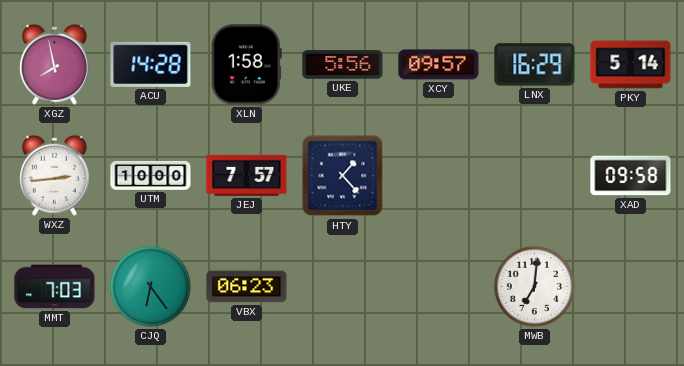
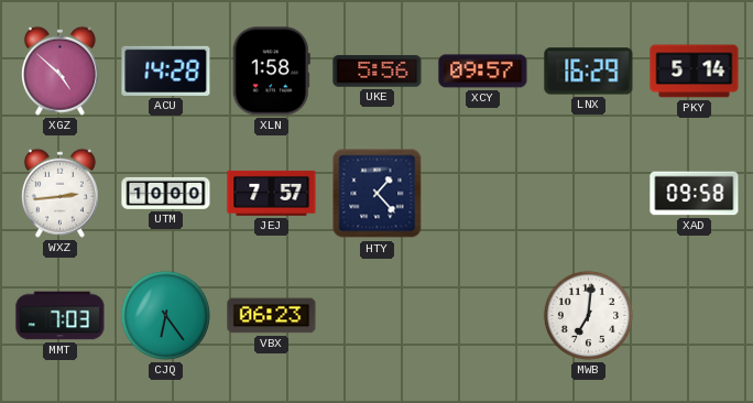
XGZ: 7:58 -> 4:52 (59, 70)
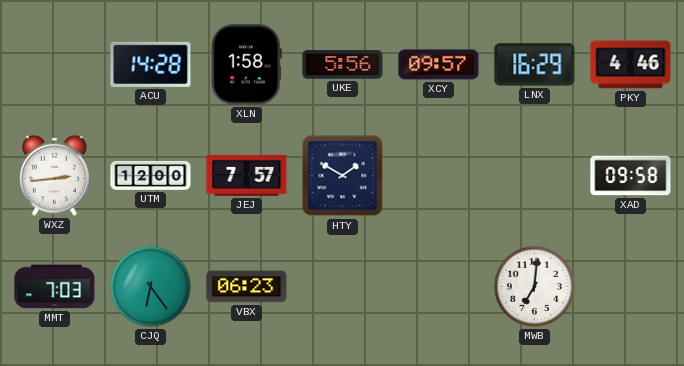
XGZ: 4:52 -> none (59, 70)
PKY: 5:14 -> 4:46 (631, 65)
UTM: 10:00 -> 12:00 (151, 175)
HTY: 1:23 -> 1:50 (343, 176)
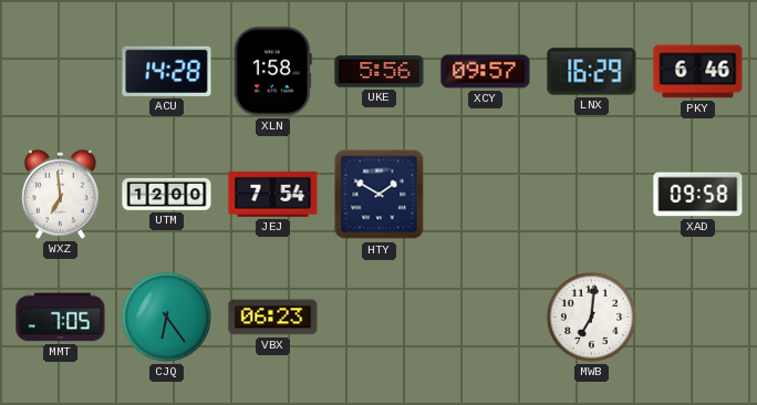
PKY: 4:46 -> 6:46 (698, 72)
WXZ: 2:44 -> 6:59 (60, 194)
JEJ: 7:57 -> 7:54 (273, 194)
MMT: 7:03 -> 7:05 (61, 318)
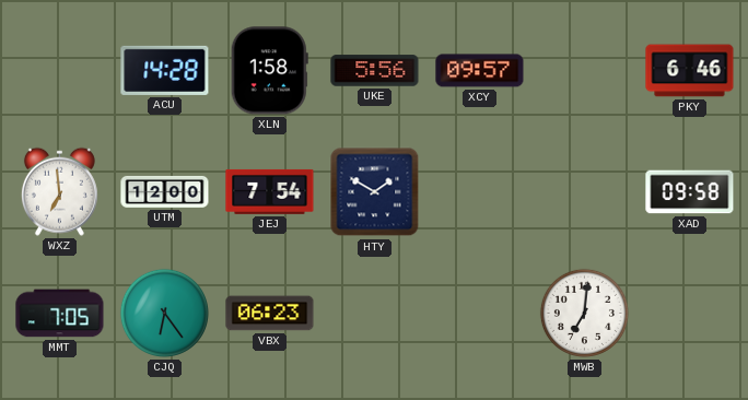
LNX: 16:29 -> none (592, 72)
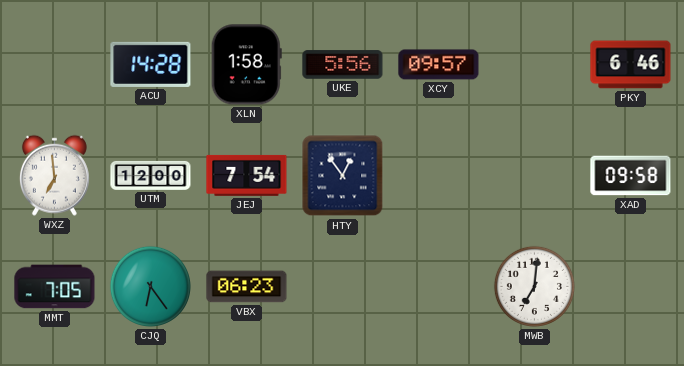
HTY: 1:50 -> 12:54 (343, 176)
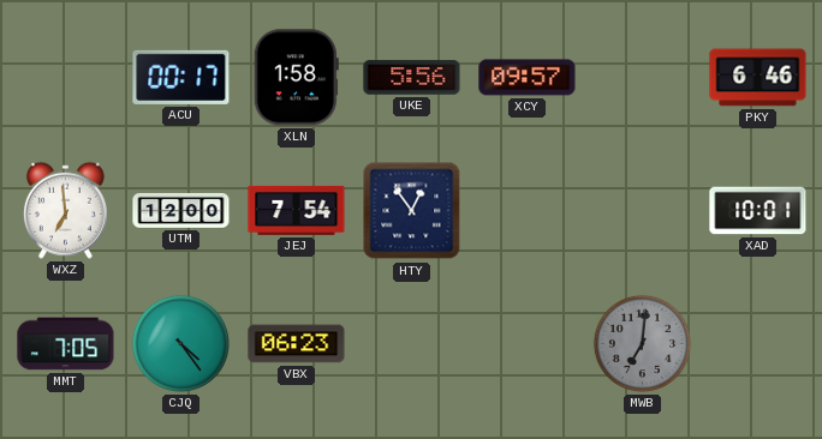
ACU: 14:28 -> 00:17 (181, 77)
XAD: 09:58 -> 10:01 (758, 211)
CJQ: 6:24 -> 4:24 (180, 343)
MWB dial: white -> grey (642, 343)
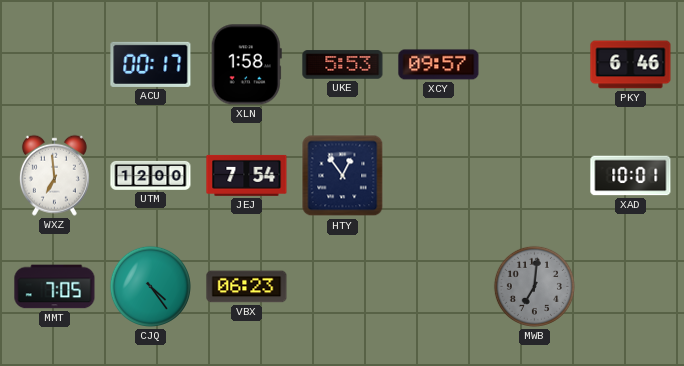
UKE: 5:56 -> 5:53 (343, 65)
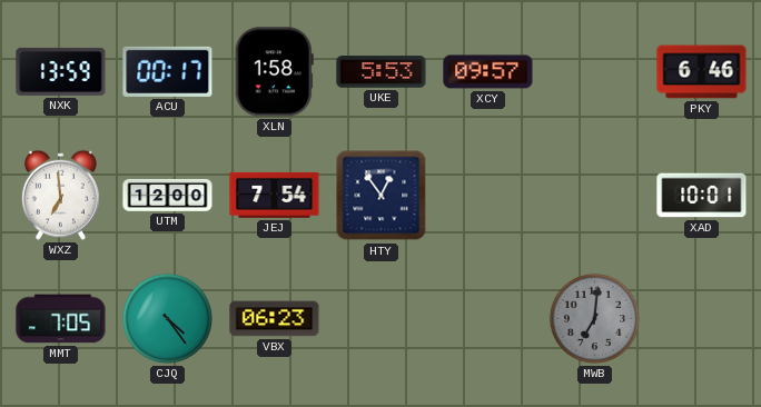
NXK: none -> 13:59 (61, 71)
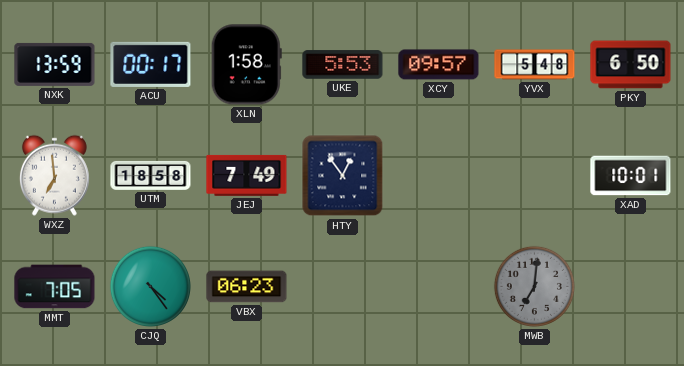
YVX: none -> 5:48 (535, 65)
PKY: 6:46 -> 6:50 (631, 65)
UTM: 12:00 -> 18:58 (151, 175)
JEJ: 7:54 -> 7:49 (247, 175)
